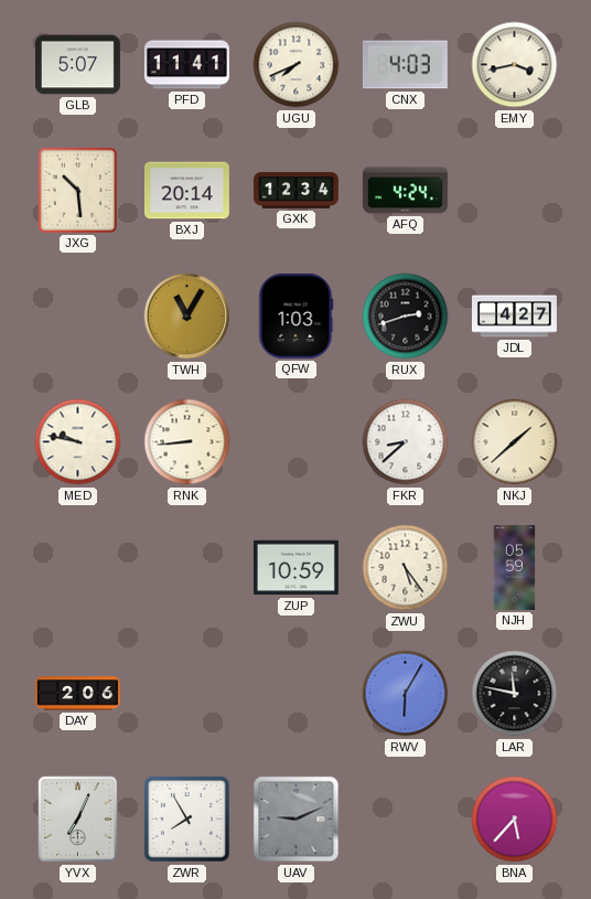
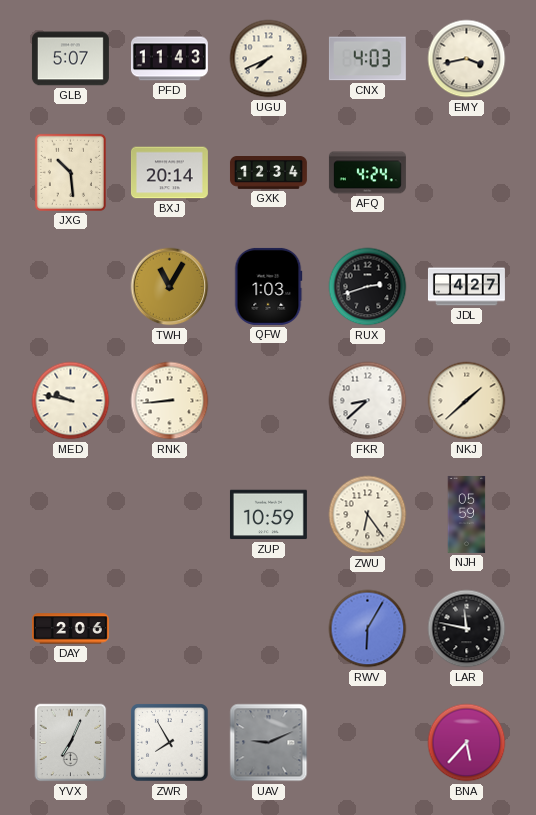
PFD: 11:41 -> 11:43 (169, 59)
ZWU: 5:24 -> 6:24 (368, 515)
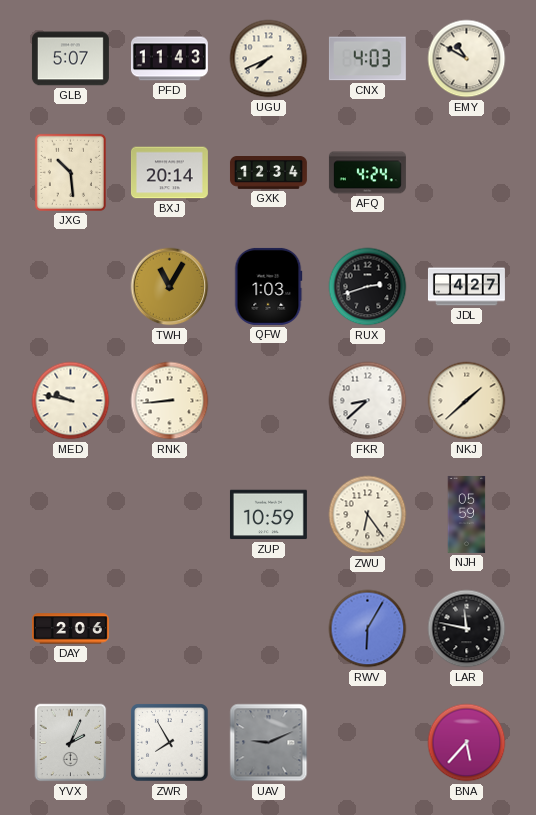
EMY: 3:43 -> 10:50 (467, 59)
YVX: 7:04 -> 2:04 (71, 743)
